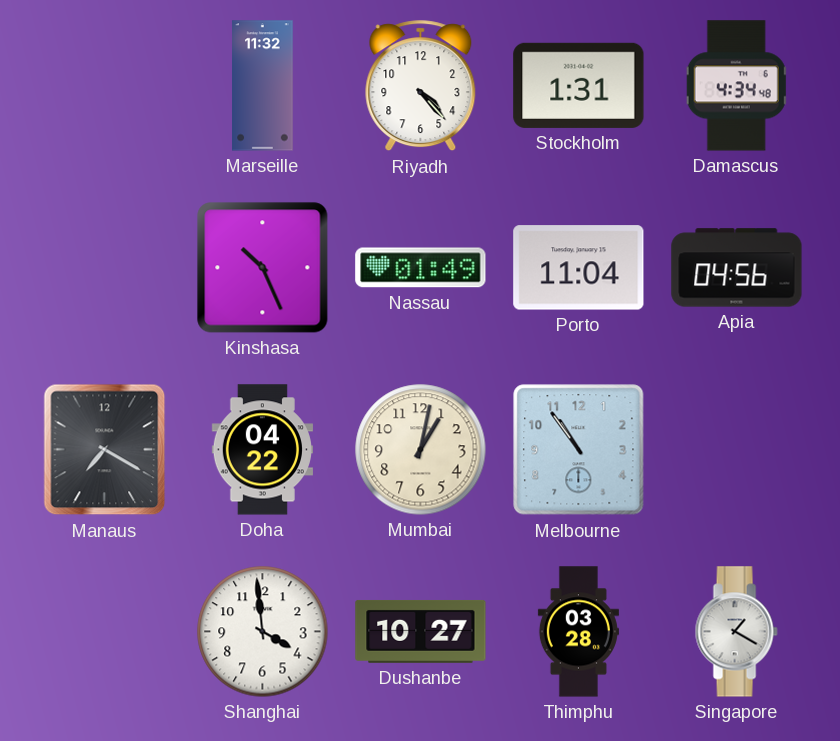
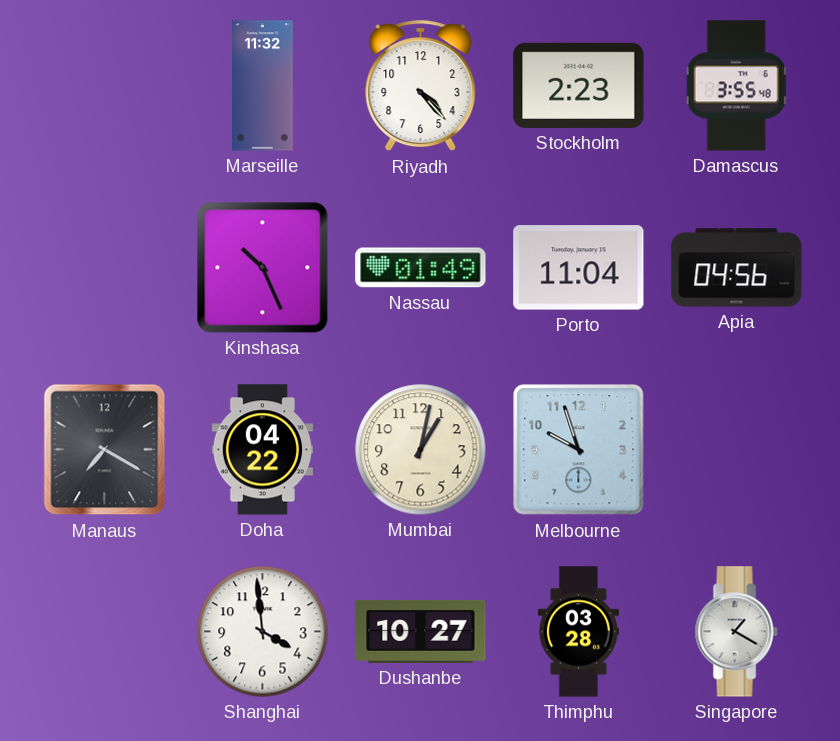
Stockholm: 1:31 -> 2:23 (579, 85)
Damascus: 4:34 -> 3:55 (736, 86)
Melbourne: 10:54 -> 9:57 (579, 450)
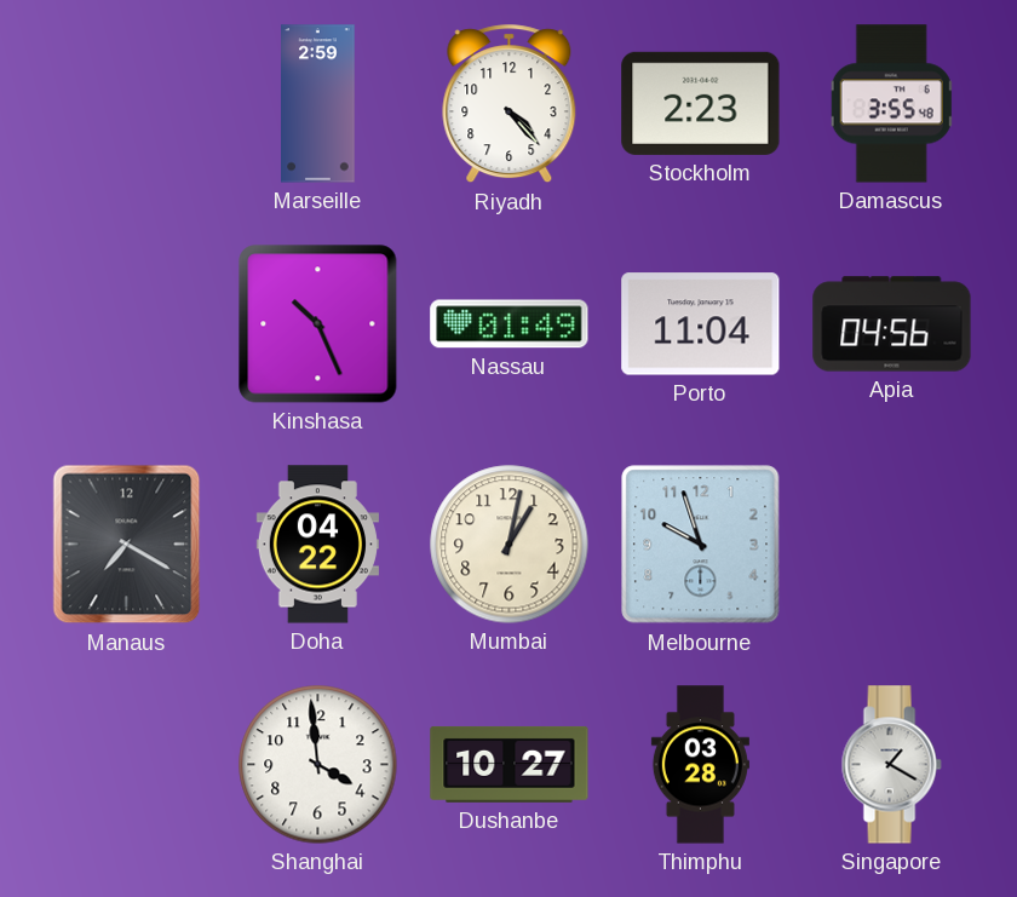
Marseille: 11:32 -> 2:59 (318, 104)
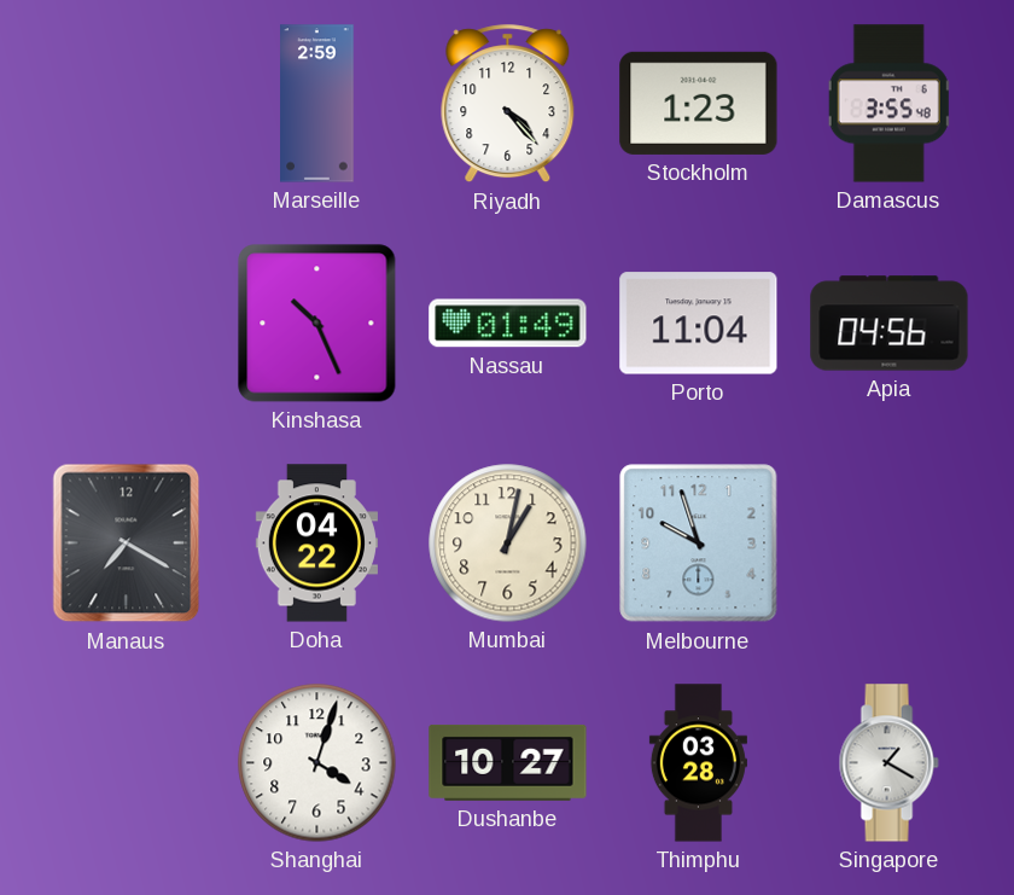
Stockholm: 2:23 -> 1:23 (699, 103)
Shanghai: 3:59 -> 4:03 (317, 763)
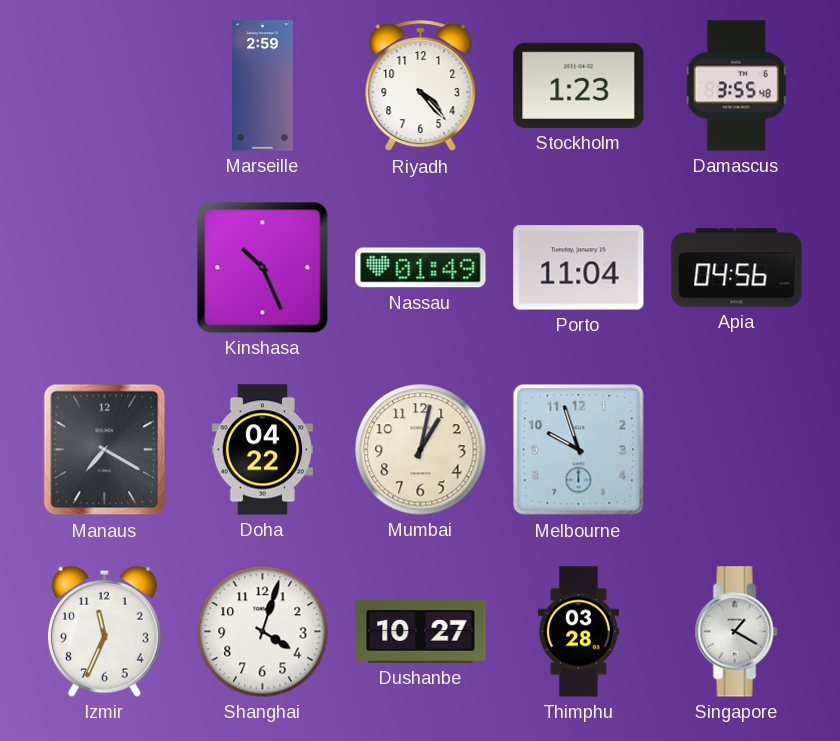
Izmir: none -> 11:34 (104, 631)
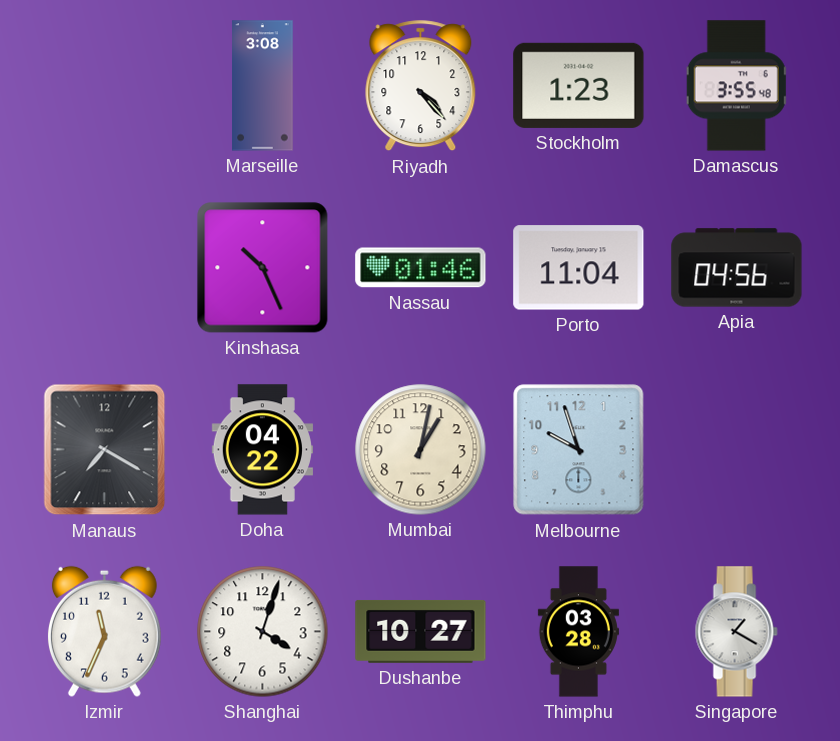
Marseille: 2:59 -> 3:08 (263, 86)
Nassau: 01:49 -> 01:46 (421, 268)
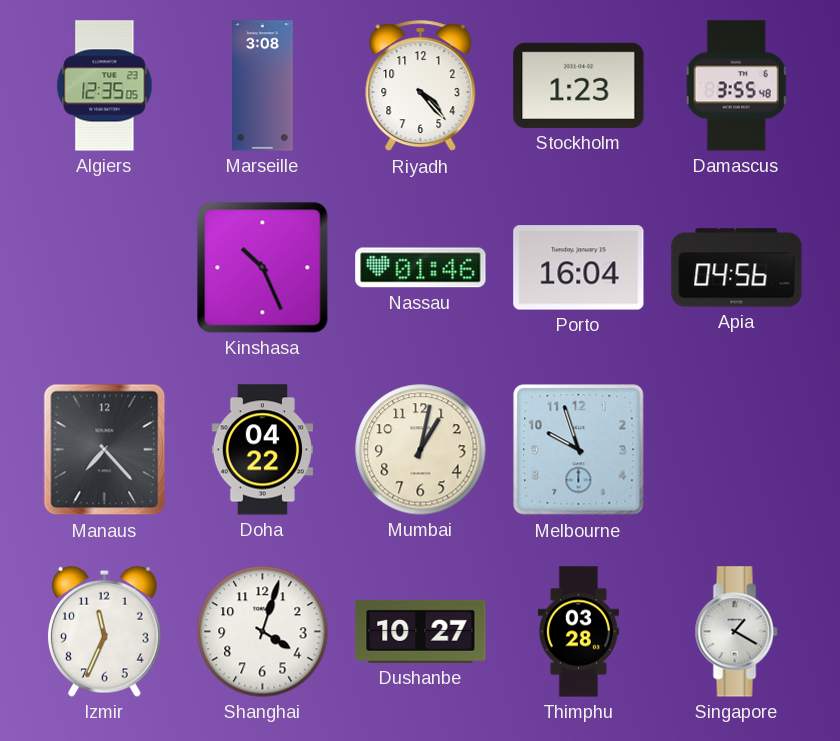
Algiers: none -> 12:35 (105, 86)
Porto: 11:04 -> 16:04 (579, 268)
Manaus: 7:20 -> 7:23 (105, 450)
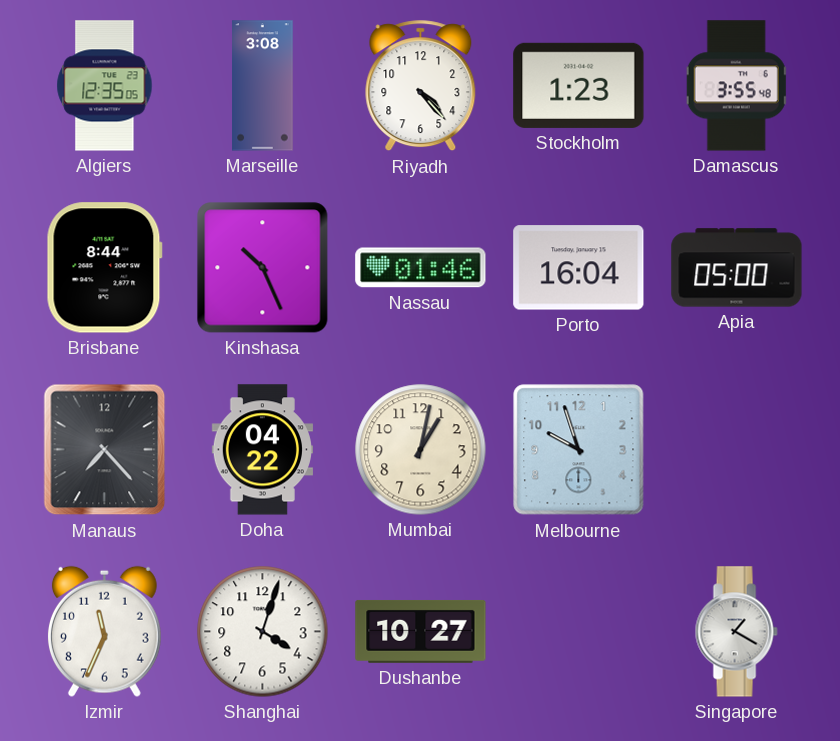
Brisbane: none -> 8:44 (104, 268)
Apia: 04:56 -> 05:00 (737, 268)
Thimphu: 03:28 -> none (578, 632)
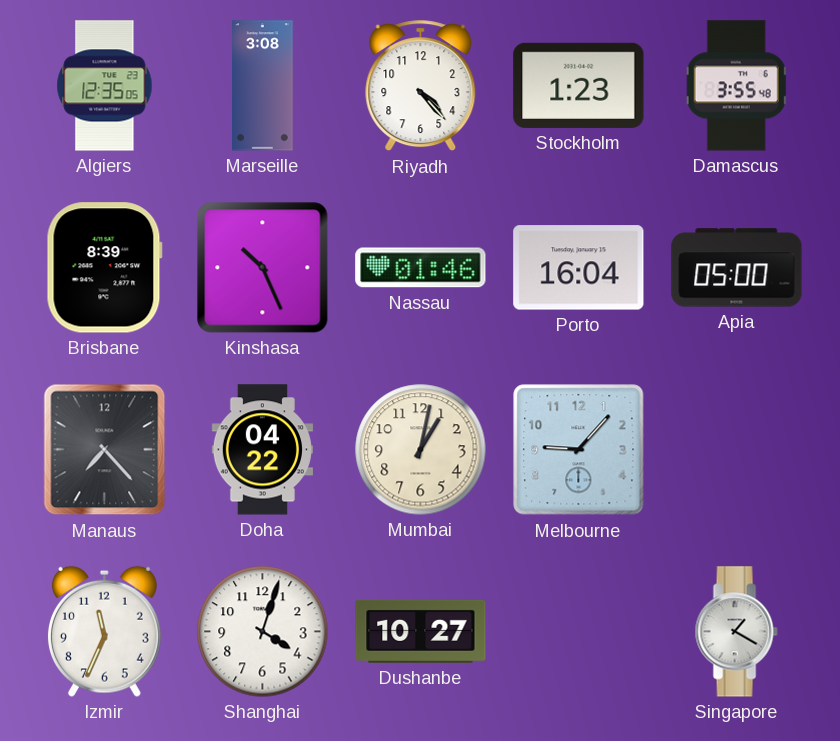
Brisbane: 8:44 -> 8:39 (104, 268)
Melbourne: 9:57 -> 9:07 (579, 450)
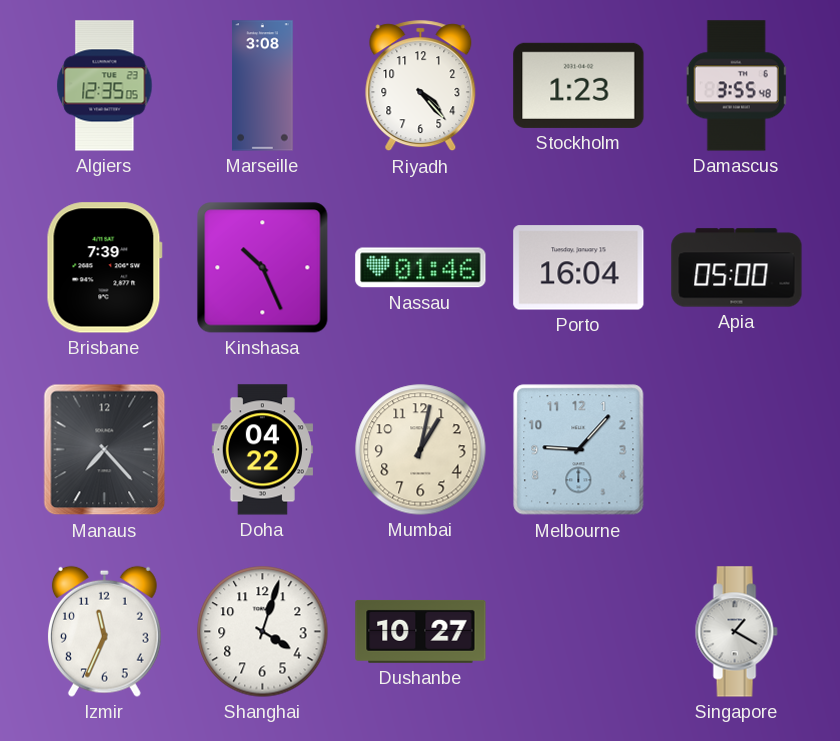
Brisbane: 8:39 -> 7:39 (104, 268)
